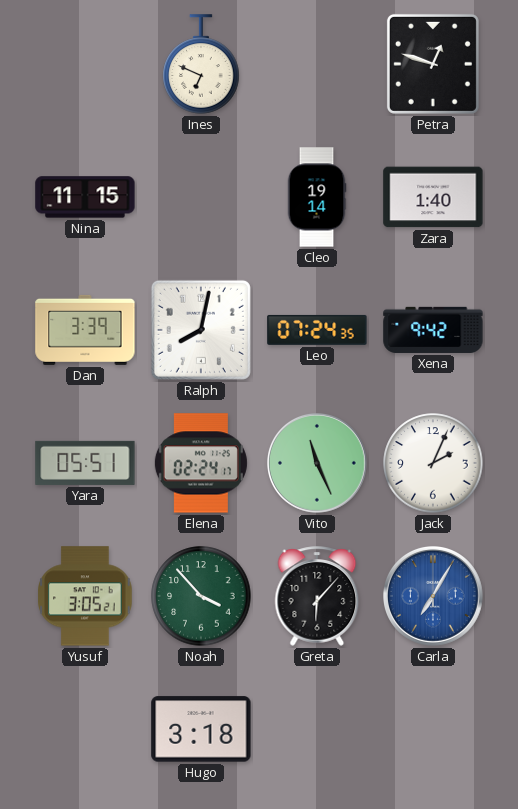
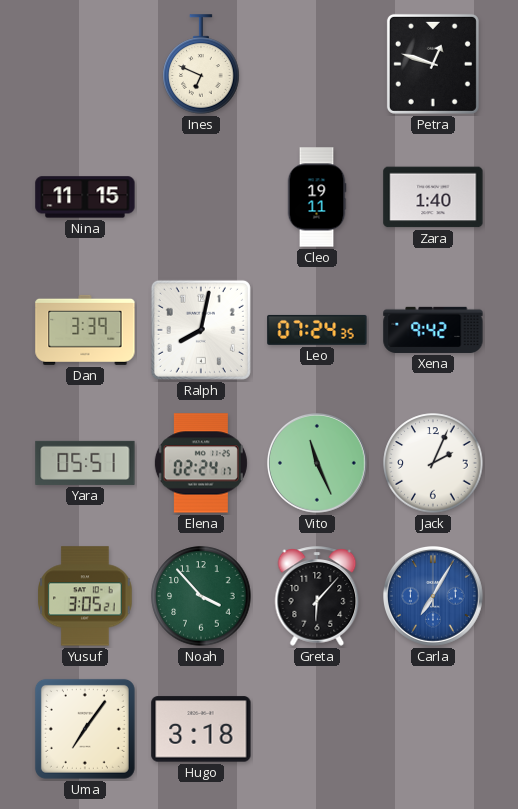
Cleo: 19:14 -> 19:11 (317, 197)
Uma: none -> 7:06 (85, 729)
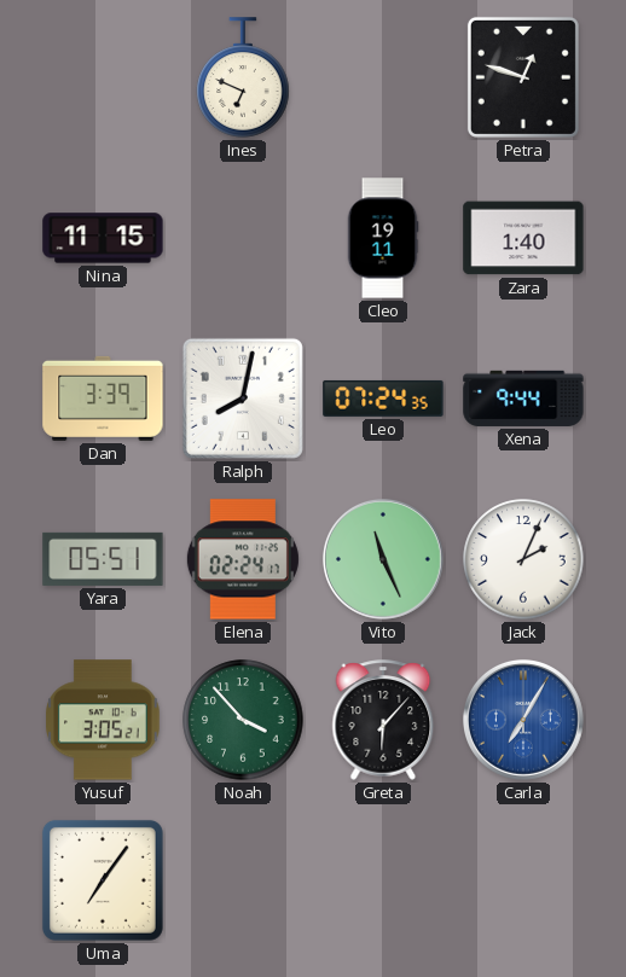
Xena: 9:42 -> 9:44 (523, 399)
Hugo: 3:18 -> none (201, 729)
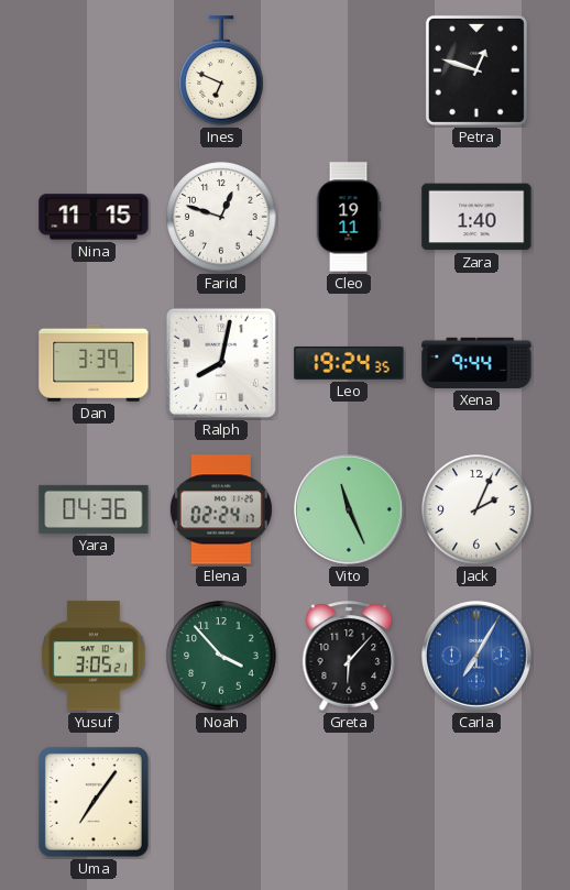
Farid: none -> 12:48 (221, 217)
Leo: 07:24 -> 19:24 (349, 363)
Yara: 05:51 -> 04:36 (94, 509)
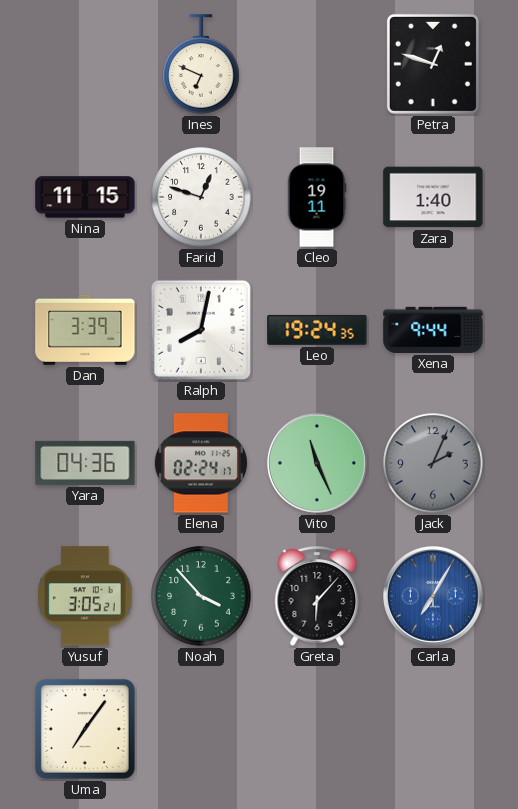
Jack dial: white -> grey (433, 463)
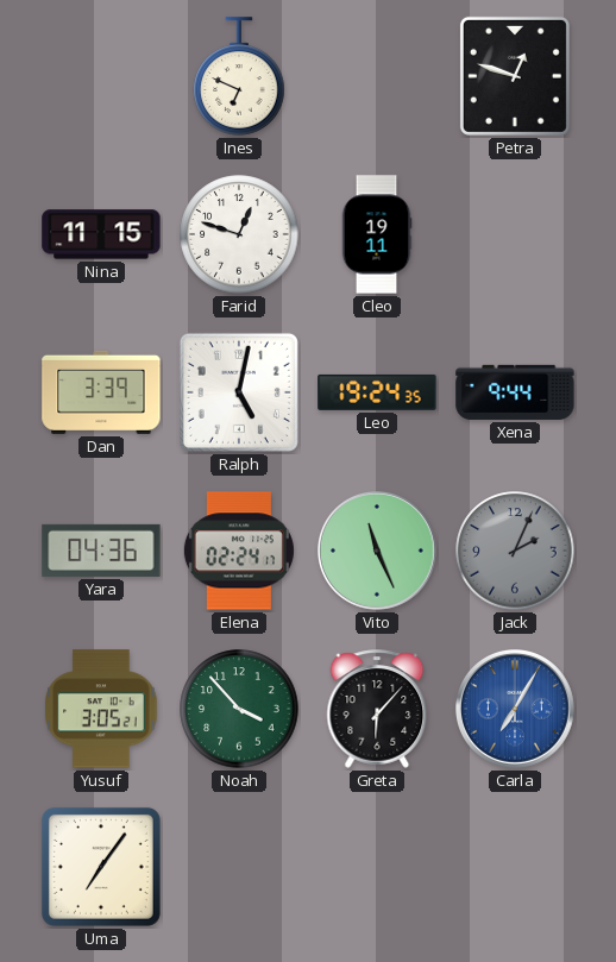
Zara: 1:40 -> none (433, 197)
Ralph: 8:02 -> 5:02 (239, 392)
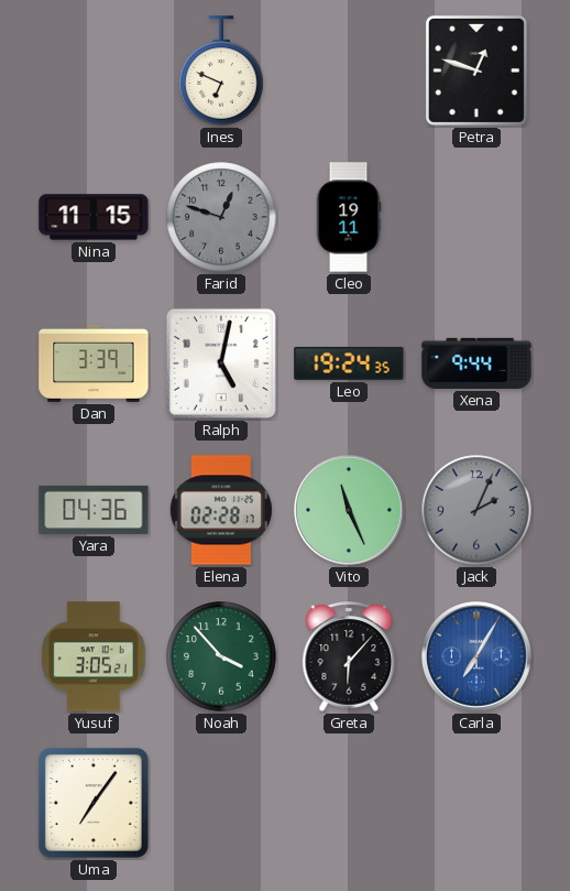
Farid dial: white -> grey (221, 217)
Elena: 02:24 -> 02:28 (221, 510)
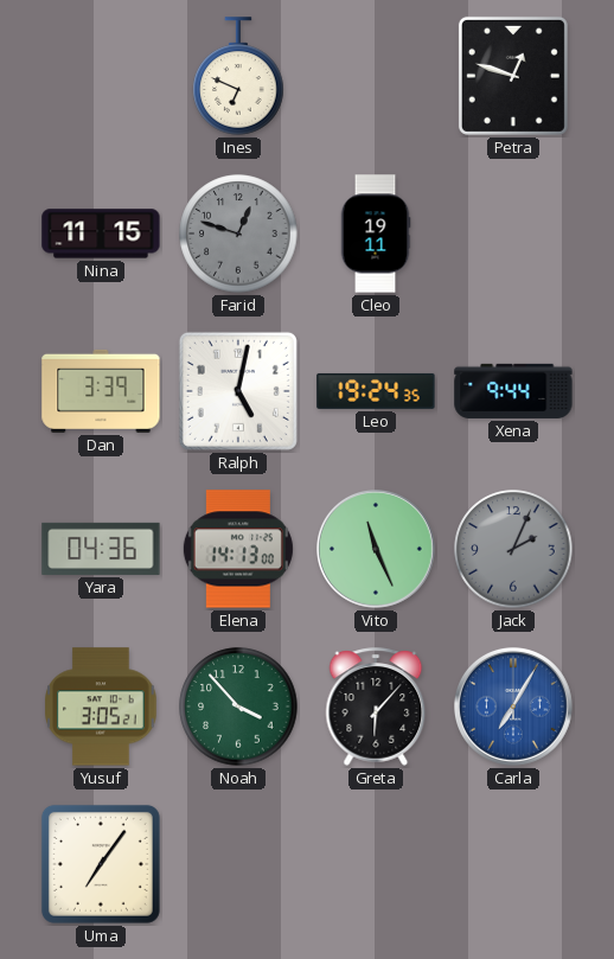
Elena: 02:28 -> 14:13 (238, 549)
